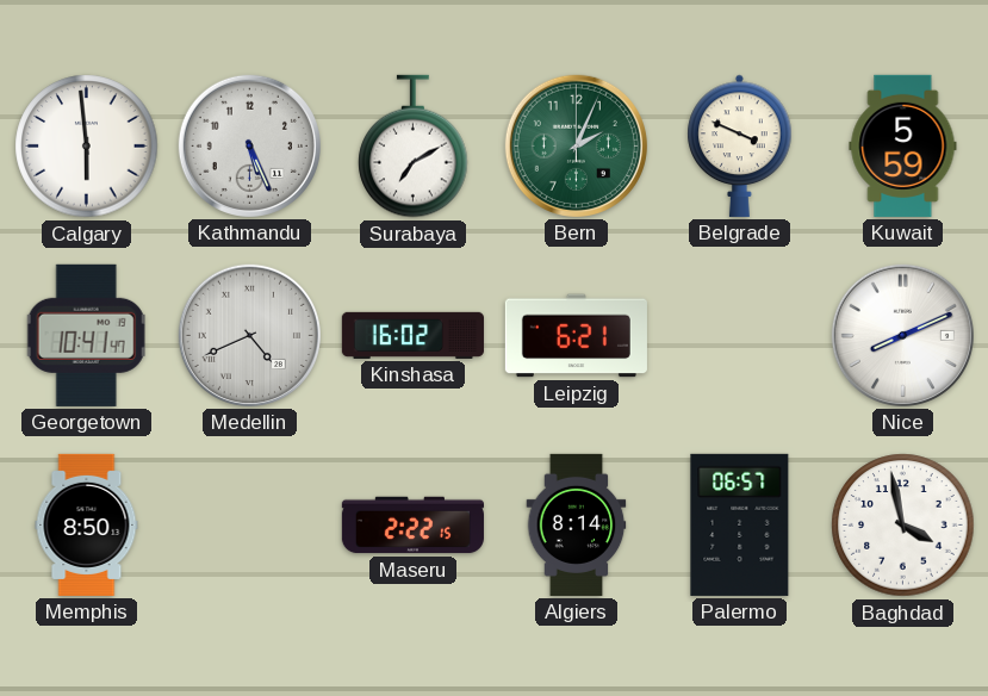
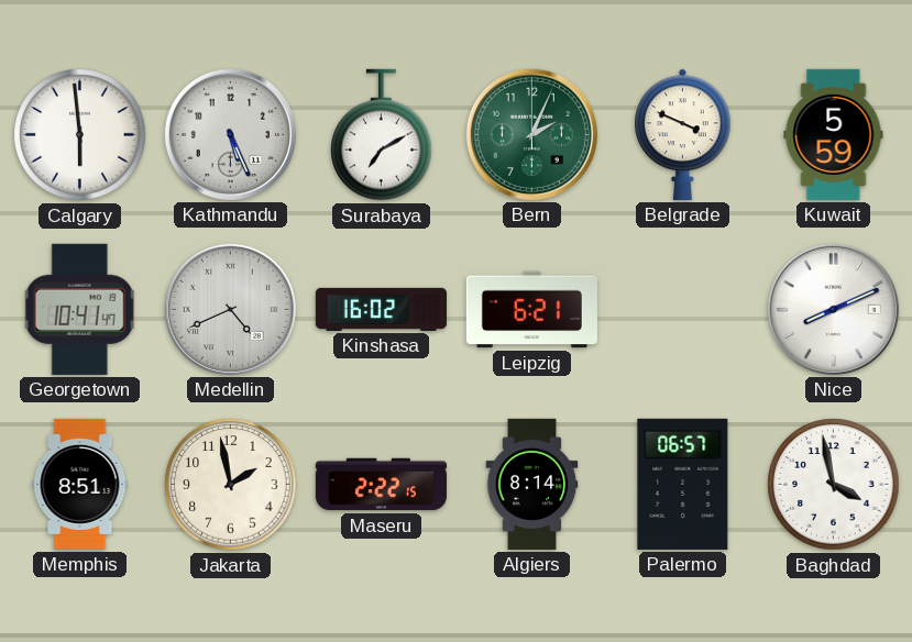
Memphis: 8:50 -> 8:51 (80, 484)
Jakarta: none -> 1:58 (231, 485)
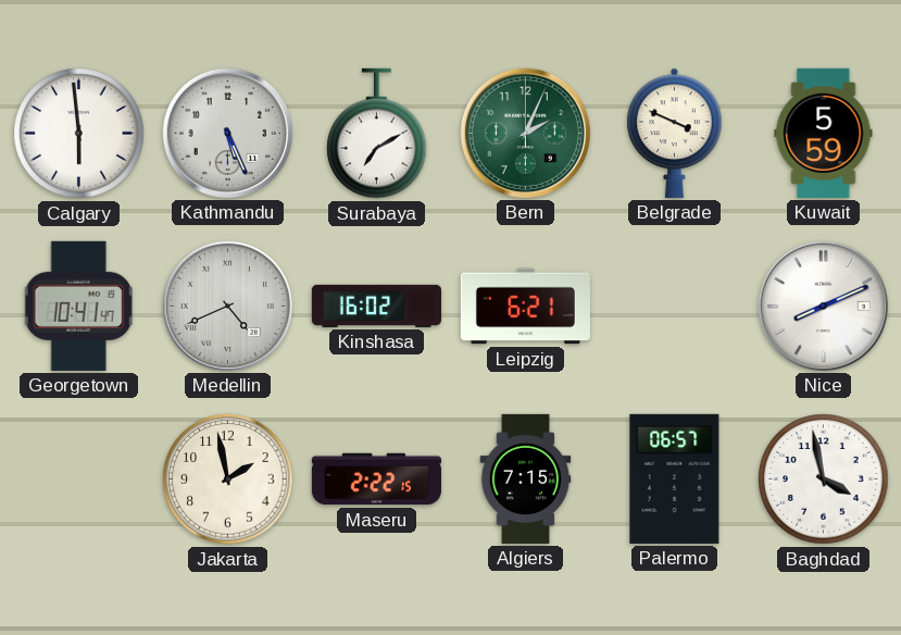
Memphis: 8:51 -> none (80, 484)
Algiers: 8:14 -> 7:15 (526, 478)
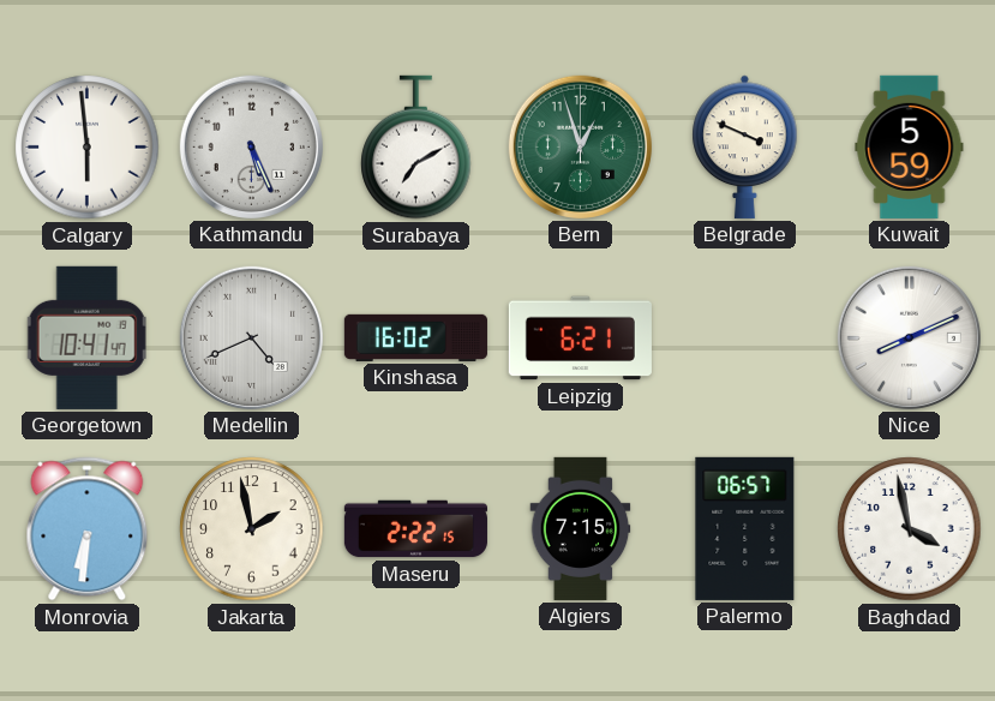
Bern: 2:04 -> 12:57 (580, 146)
Monrovia: none -> 6:31 (88, 529)
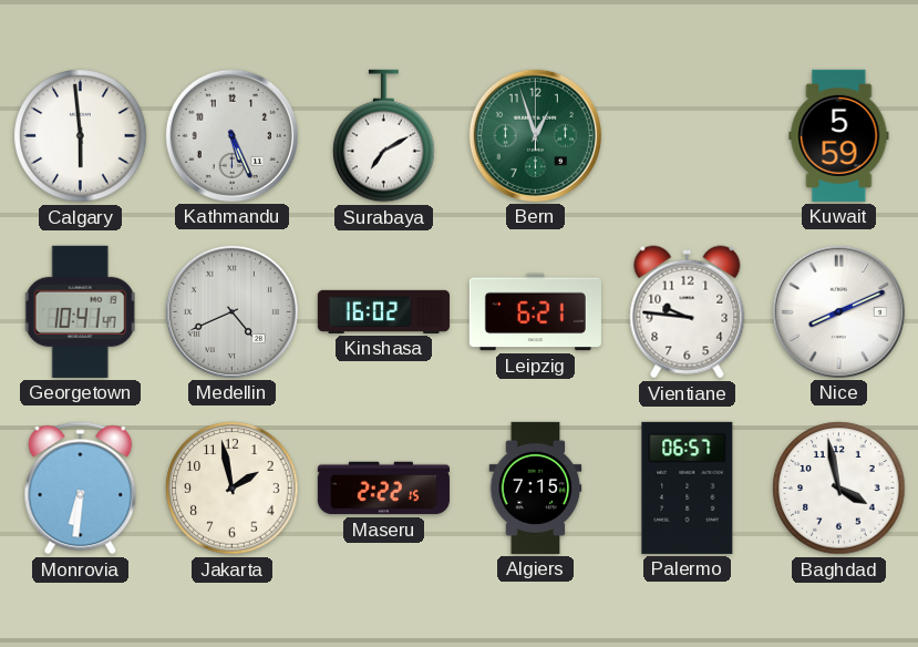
Belgrade: 3:49 -> none (745, 146)
Vientiane: none -> 9:46 (688, 312)
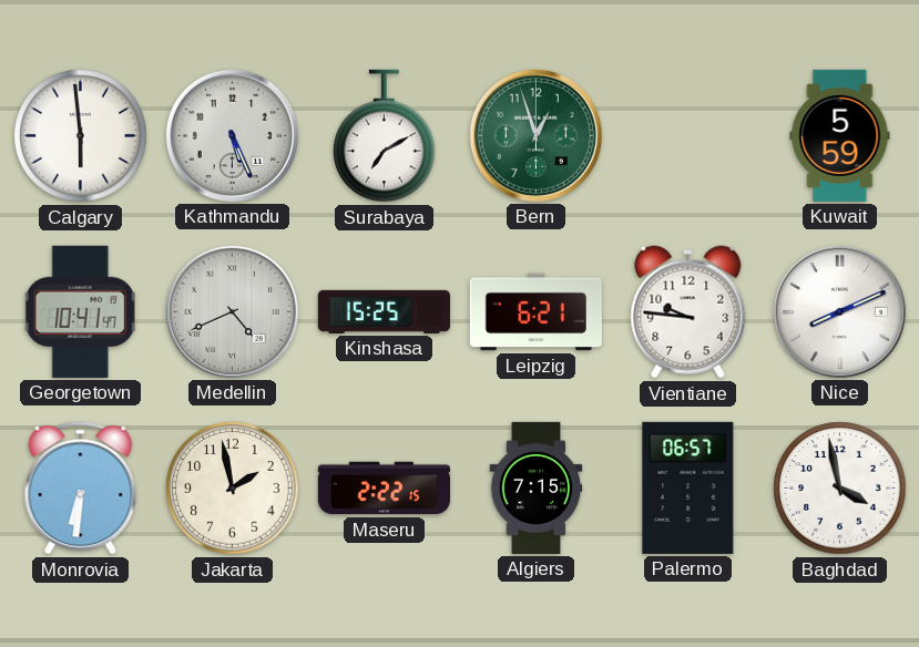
Kinshasa: 16:02 -> 15:25 (384, 311)
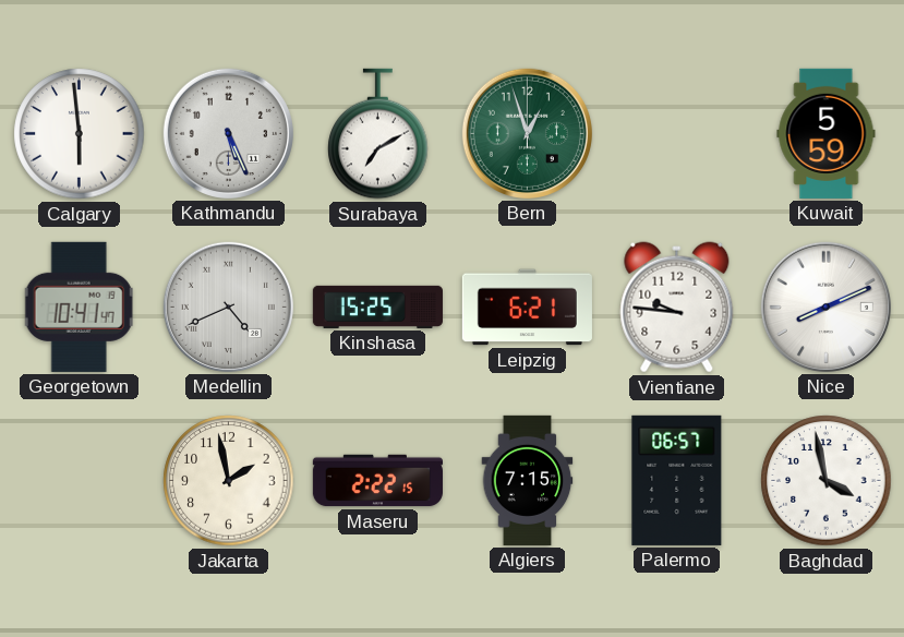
Monrovia: 6:31 -> none (81, 489)
